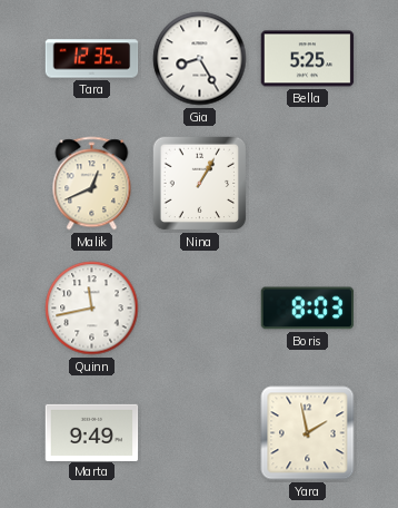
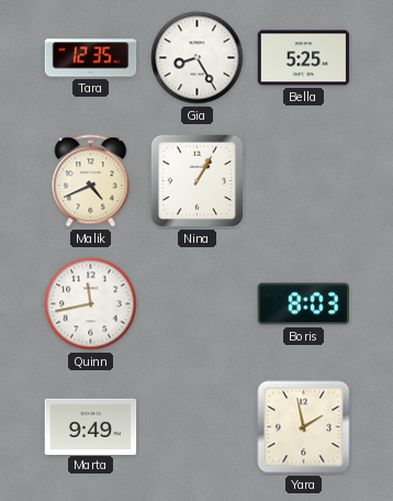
Malik: 12:41 -> 4:41 (91, 181)
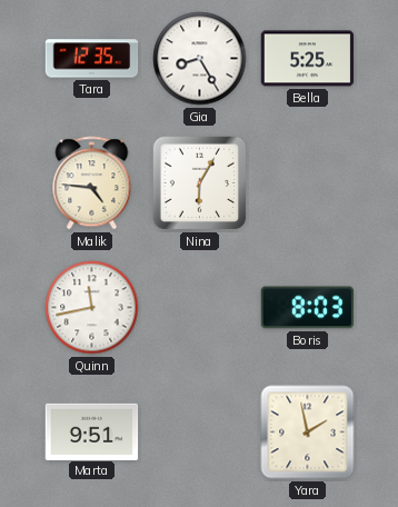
Malik: 4:41 -> 4:46 (92, 183)
Nina: 1:05 -> 6:05 (200, 183)
Marta: 9:49 -> 9:51 (92, 431)
